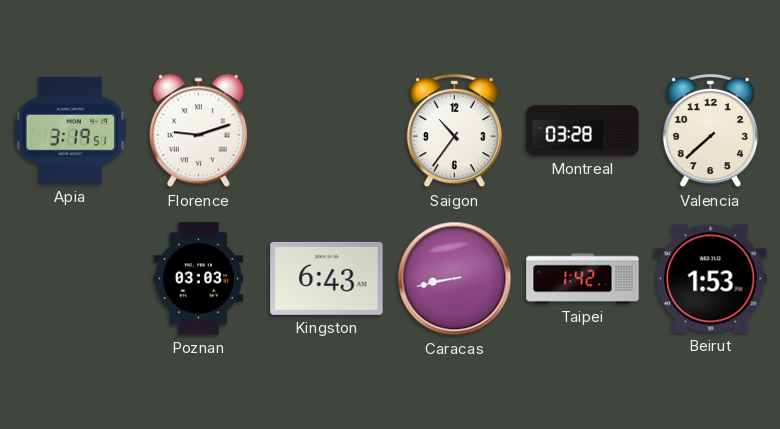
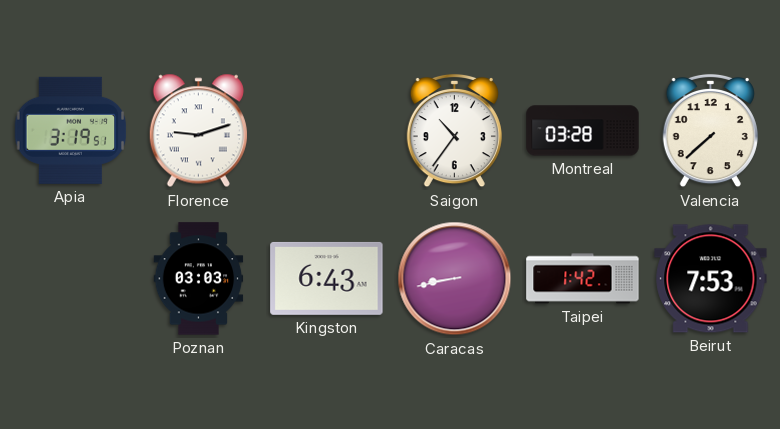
Beirut: 1:53 -> 7:53 (711, 279)
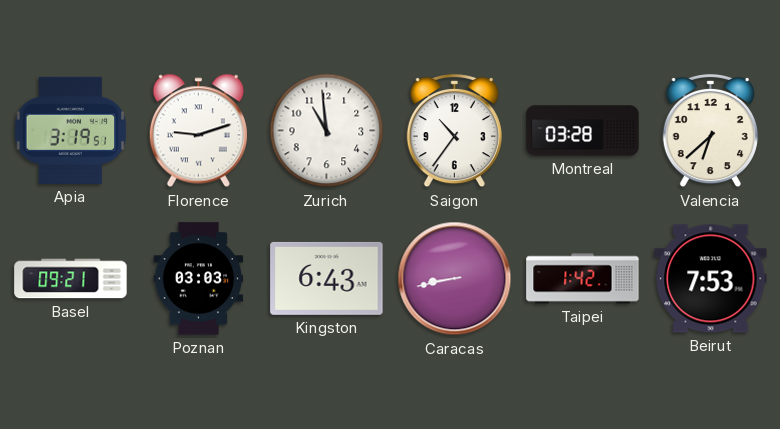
Zurich: none -> 10:59 (327, 131)
Valencia: 7:38 -> 6:38 (710, 131)
Basel: none -> 09:21 (71, 279)
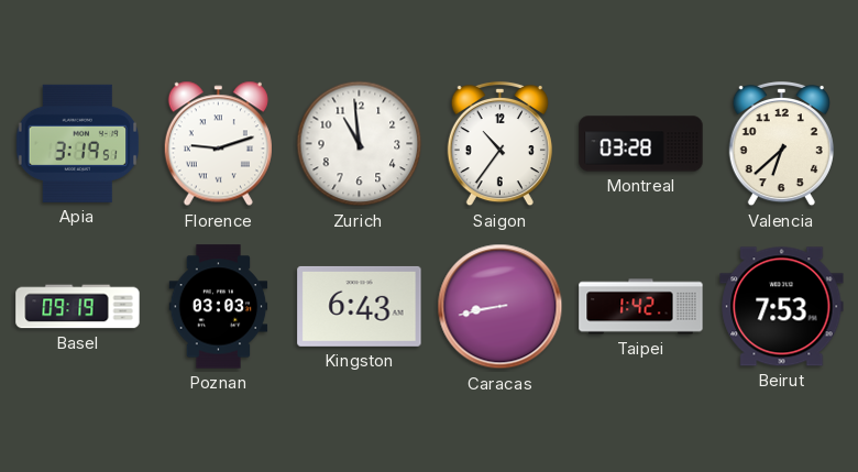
Basel: 09:21 -> 09:19 (78, 307)
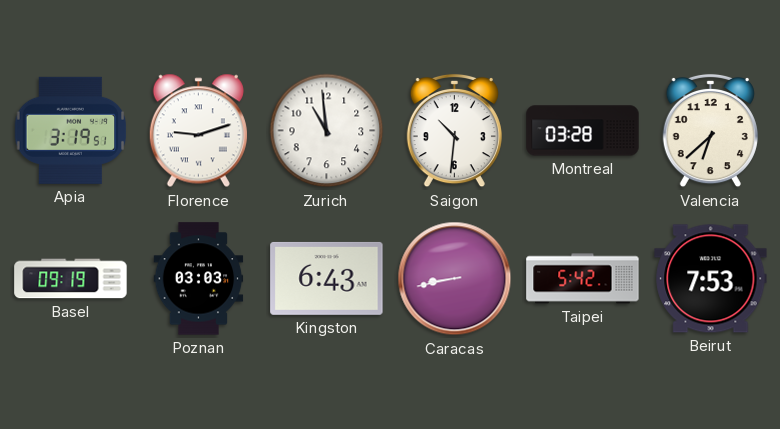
Saigon: 10:36 -> 10:31 (454, 131)
Taipei: 1:42 -> 5:42 (583, 279)
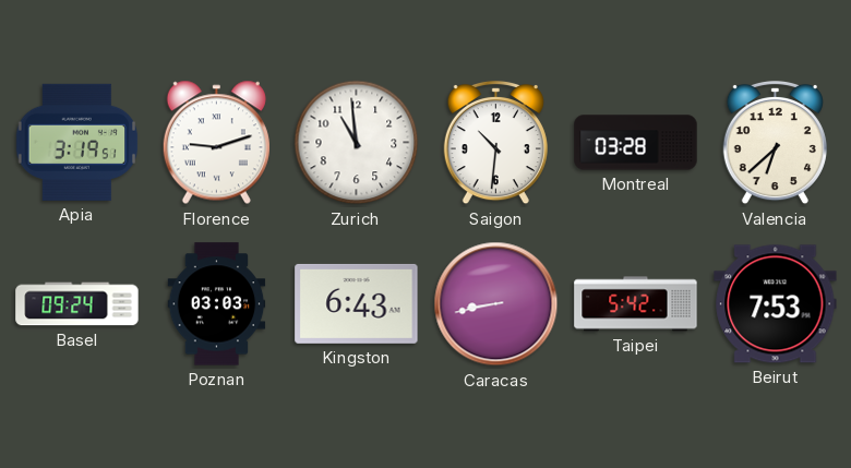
Basel: 09:19 -> 09:24 (77, 304)
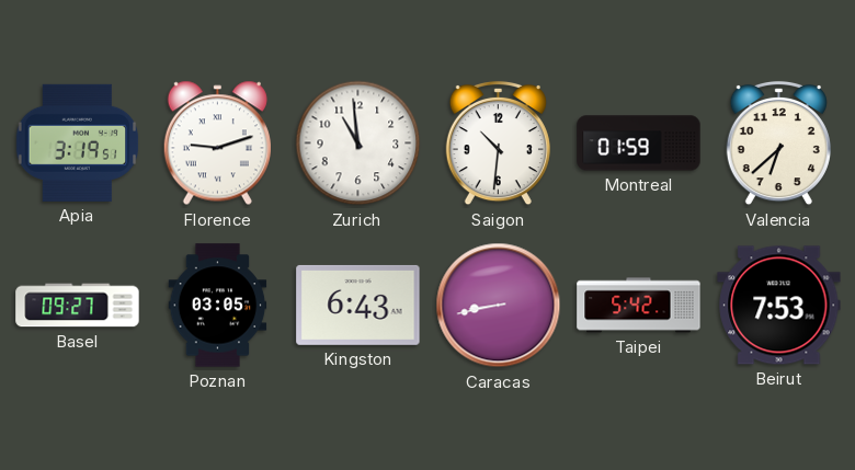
Montreal: 03:28 -> 01:59 (639, 144)
Basel: 09:24 -> 09:27 (78, 306)
Poznan: 03:03 -> 03:05 (218, 306)
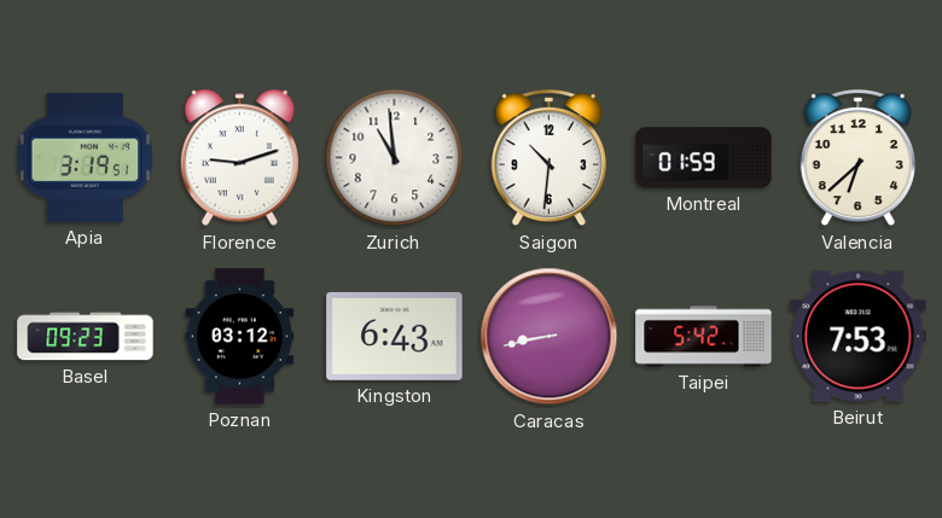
Basel: 09:27 -> 09:23 (86, 337)
Poznan: 03:05 -> 03:12 (240, 337)
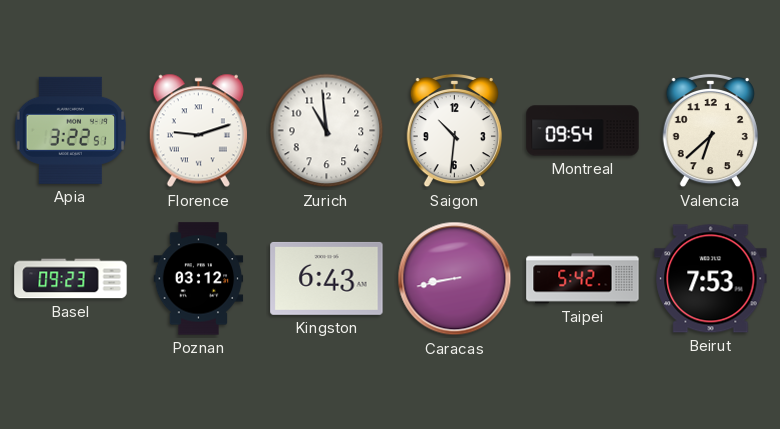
Apia: 3:19 -> 3:22 (71, 130)
Montreal: 01:59 -> 09:54 (583, 131)
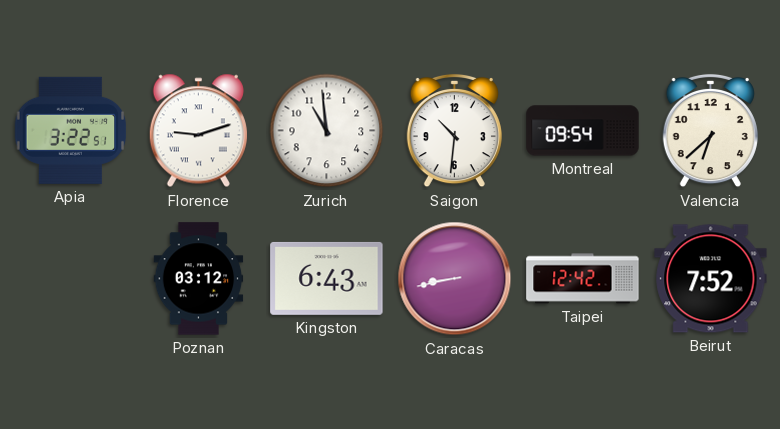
Basel: 09:23 -> none (71, 279)
Taipei: 5:42 -> 12:42 (583, 279)
Beirut: 7:53 -> 7:52 (711, 279)
